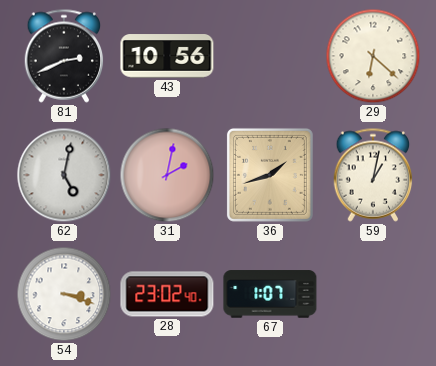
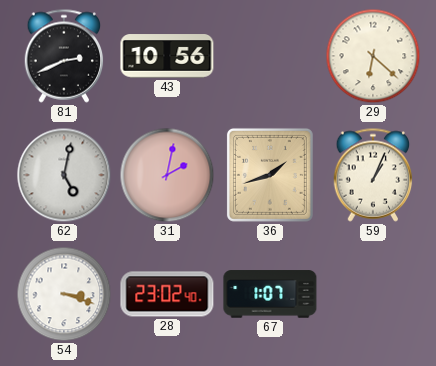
59: 1:02 -> 1:04 (373, 175)
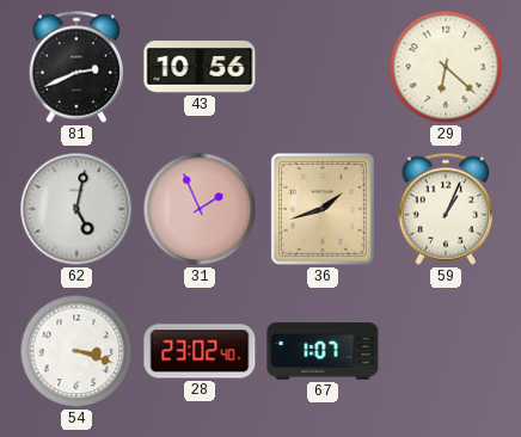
31: 2:02 -> 1:56 (200, 209)
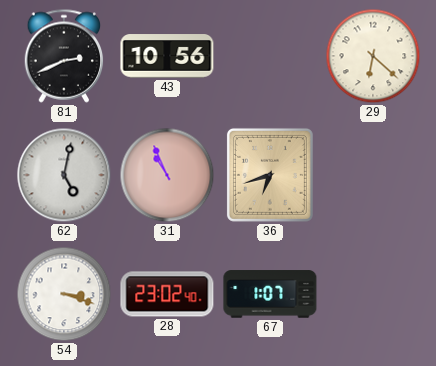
31: 1:56 -> 10:56 (167, 175)
36: 1:42 -> 6:42 (270, 175)
59: 1:04 -> none (446, 209)
